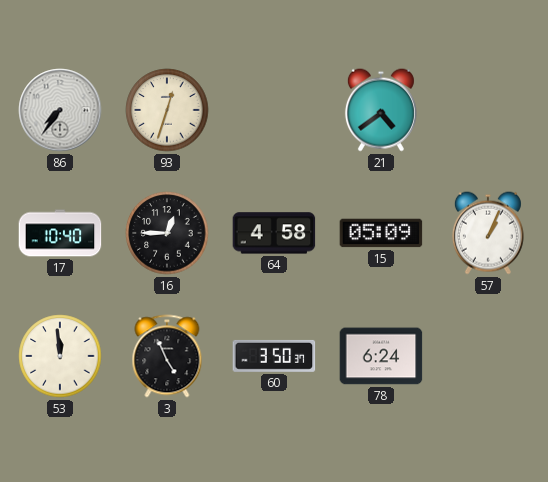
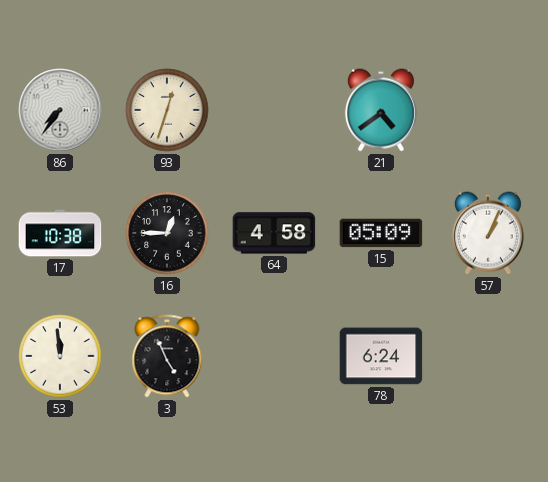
17: 10:40 -> 10:38 (60, 233)
60: 3:50 -> none (274, 356)
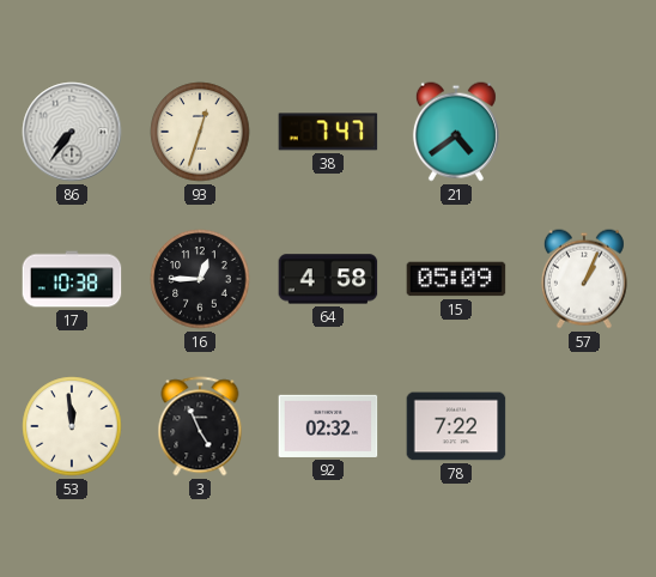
38: none -> 7:47 (328, 132)
92: none -> 02:32 (328, 426)
78: 6:24 -> 7:22 (456, 426)
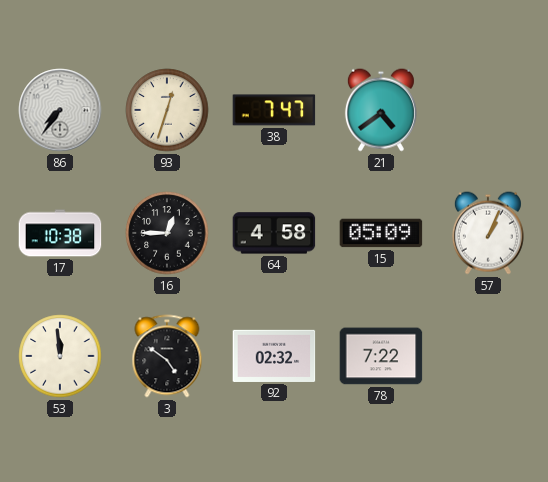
3: 4:56 -> 4:51 (167, 356)
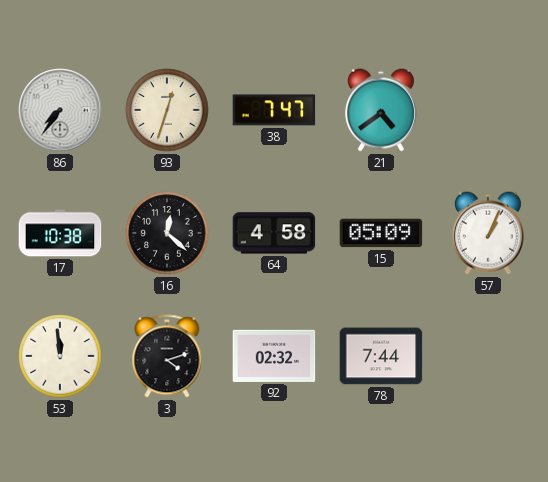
16: 12:45 -> 12:22 (167, 233)
3: 4:51 -> 4:12 (167, 356)
78: 7:22 -> 7:44 (381, 356)
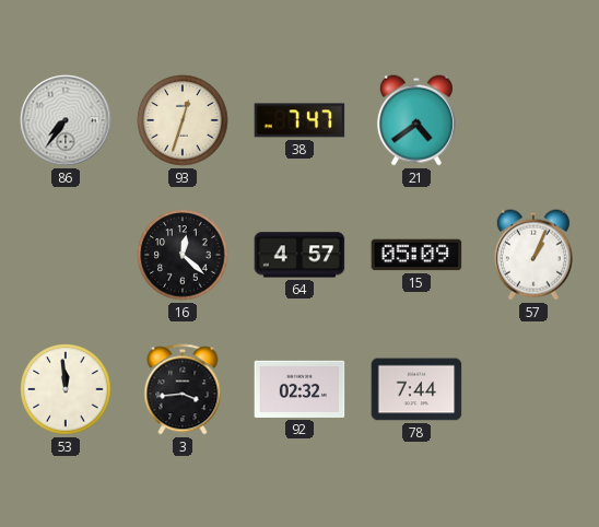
17: 10:38 -> none (60, 233)
64: 4:58 -> 4:57 (299, 255)
3: 4:12 -> 3:44 (183, 389)
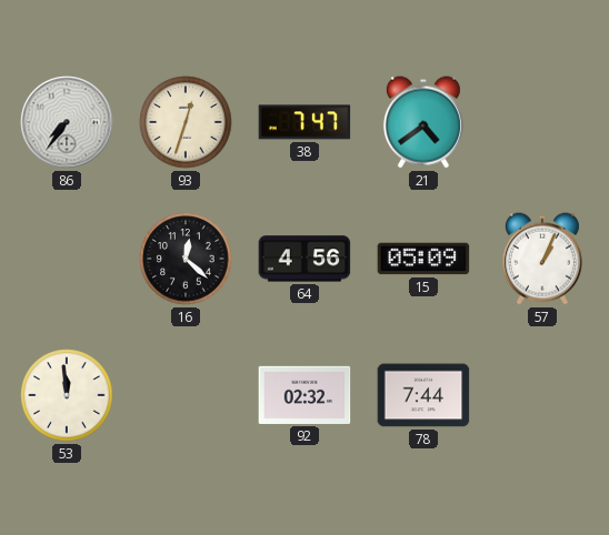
64: 4:57 -> 4:56 (304, 259)
3: 3:44 -> none (183, 389)
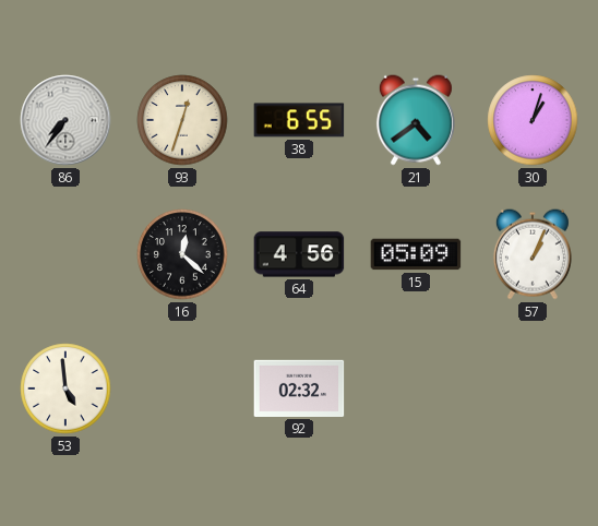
38: 7:47 -> 6:55 (299, 120)
30: none -> 1:03 (533, 120)
53: 11:59 -> 4:59 (65, 388)
78: 7:44 -> none (423, 395)
